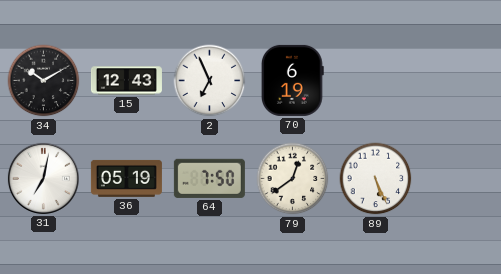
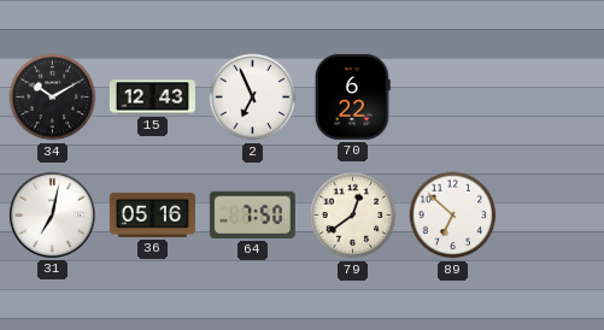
70: 6:19 -> 6:22 (352, 96)
36: 05:19 -> 05:16 (152, 214)
89: 5:26 -> 6:52 (453, 216)
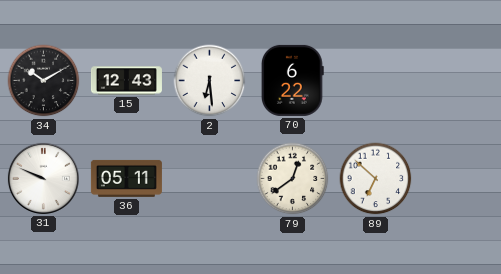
2: 6:56 -> 6:29 (210, 81)
31: 7:02 -> 9:49 (43, 178)
36: 05:16 -> 05:11 (126, 178)
64: 7:50 -> none (252, 214)
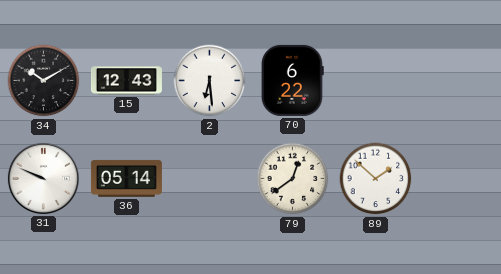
36: 05:11 -> 05:14 (126, 178)
89: 6:52 -> 1:52 (376, 179)
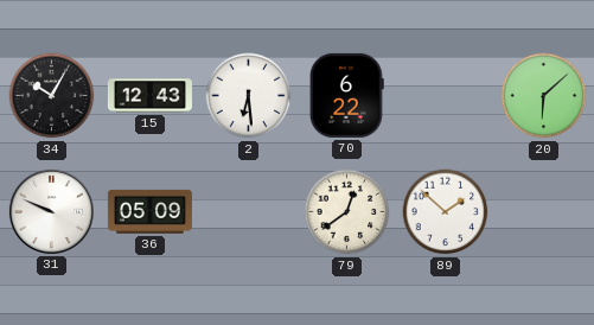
34: 10:10 -> 10:05 (52, 96)
20: none -> 6:08 (544, 96)
36: 05:14 -> 05:09 (149, 211)
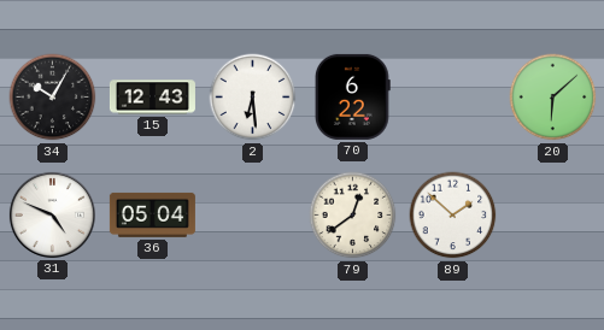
31: 9:49 -> 4:49 (52, 214)
36: 05:09 -> 05:04 (152, 214)
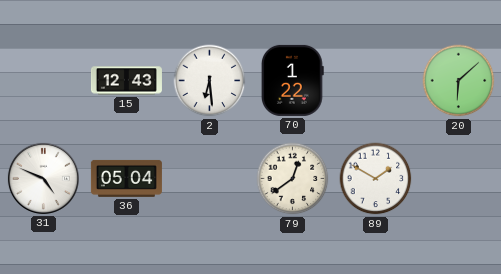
34: 10:05 -> none (53, 98)
70: 6:22 -> 1:22 (292, 80)
89: 1:52 -> 1:50 (376, 179)
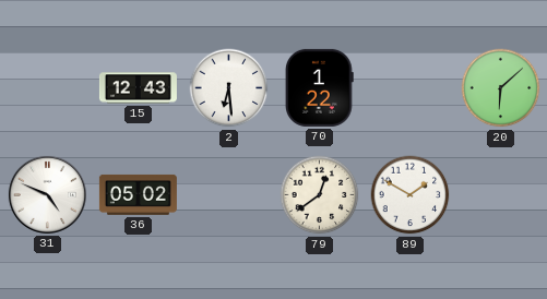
36: 05:04 -> 05:02 (138, 194)
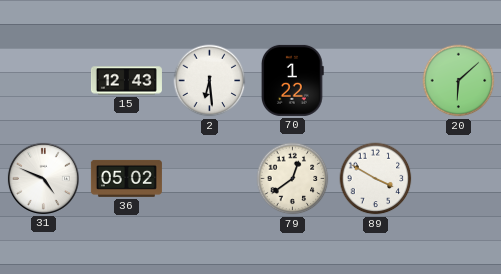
89: 1:50 -> 3:50 (376, 179)
